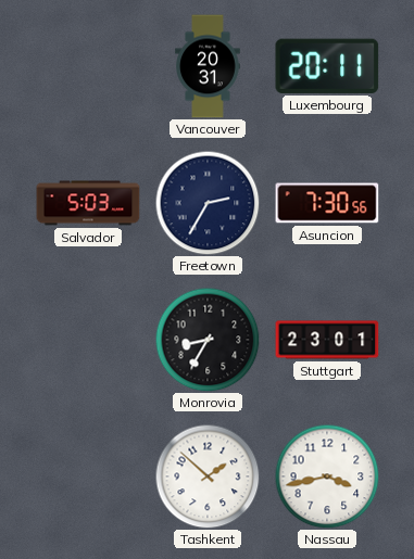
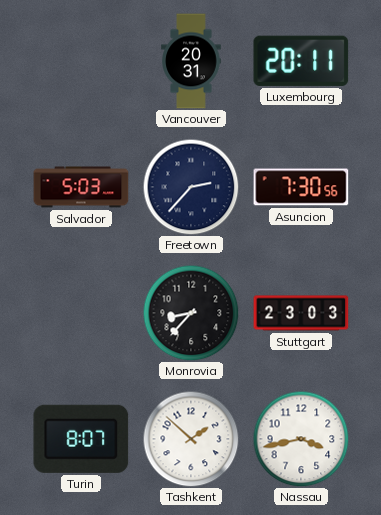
Freetown: 2:35 -> 2:37 (191, 187)
Monrovia: 8:35 -> 8:37 (191, 313)
Stuttgart: 23:01 -> 23:03 (301, 313)
Turin: none -> 8:07 (81, 439)
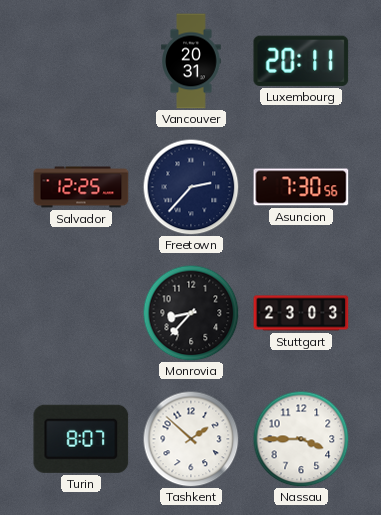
Salvador: 5:03 -> 12:25 (81, 187)
Nassau: 3:43 -> 3:45 (301, 439)
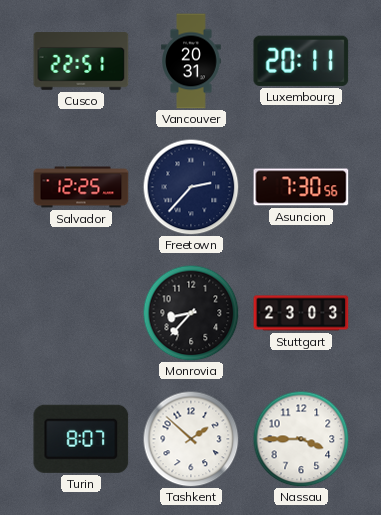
Cusco: none -> 22:51 (81, 61)
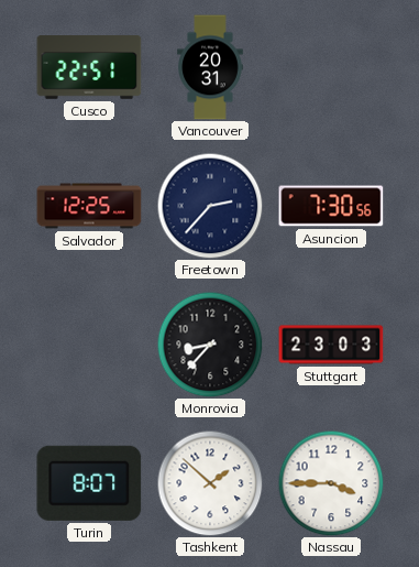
Luxembourg: 20:11 -> none (301, 61)
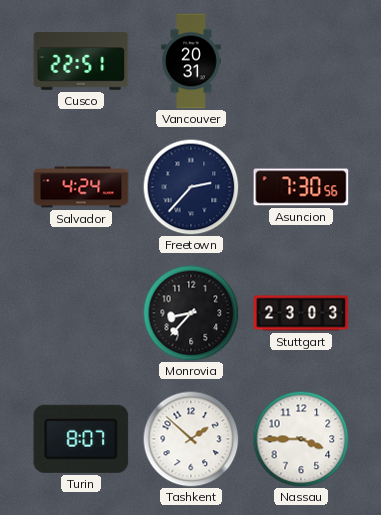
Salvador: 12:25 -> 4:24 (81, 187)
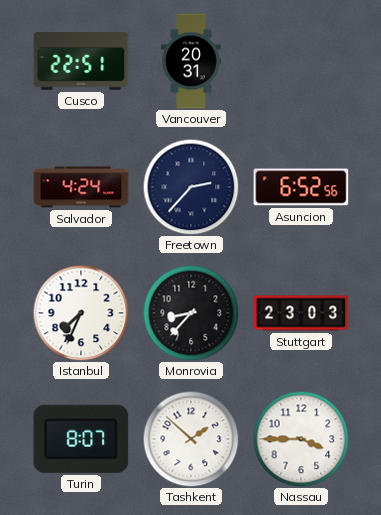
Asuncion: 7:30 -> 6:52 (301, 187)
Istanbul: none -> 7:34 (81, 313)
